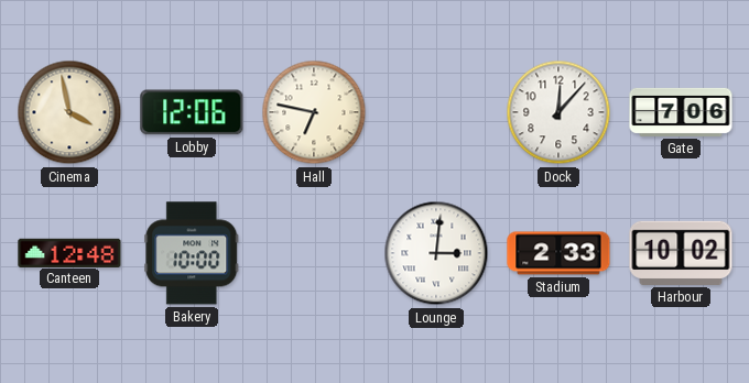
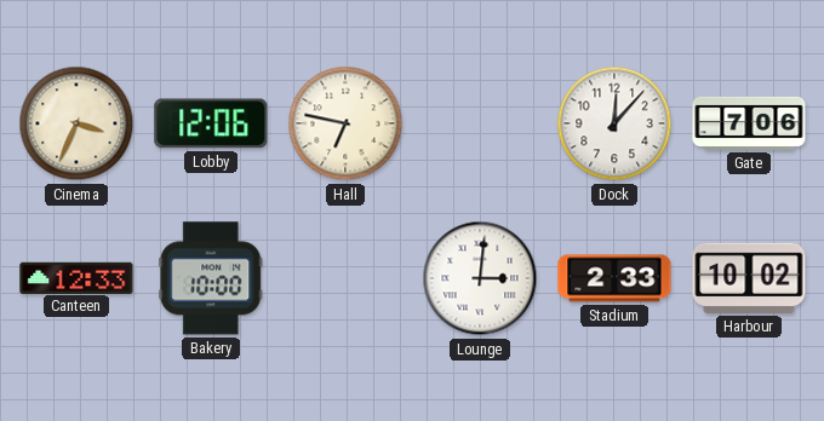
Cinema: 3:58 -> 3:34 (76, 123)
Canteen: 12:48 -> 12:33 (76, 277)
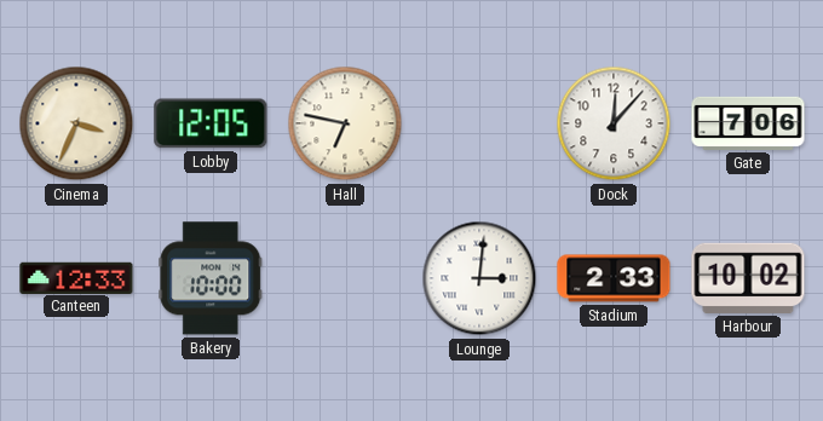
Lobby: 12:06 -> 12:05 (211, 123)
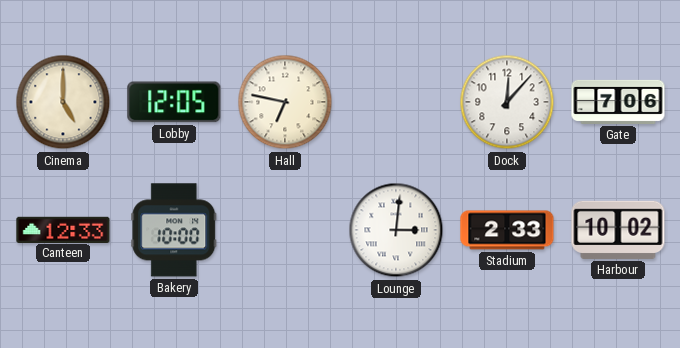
Cinema: 3:34 -> 5:00 (63, 102)
